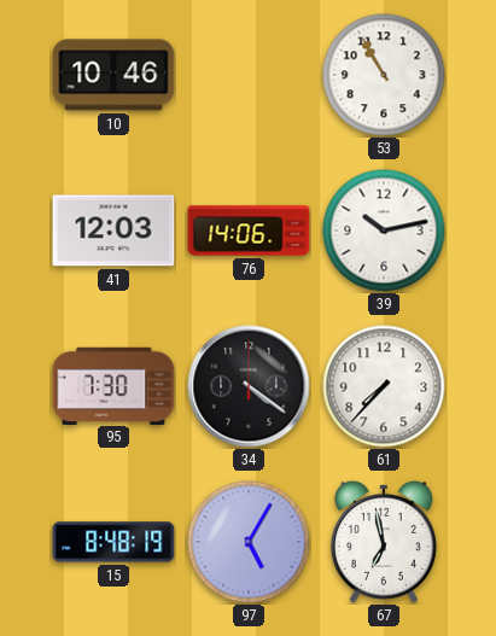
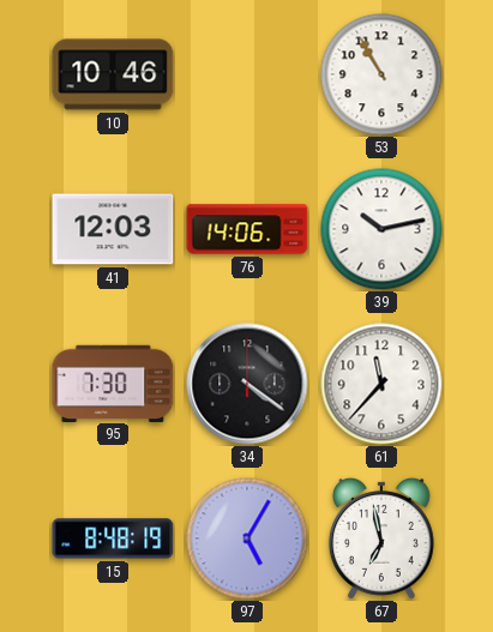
61: 7:37 -> 11:37 (381, 384)
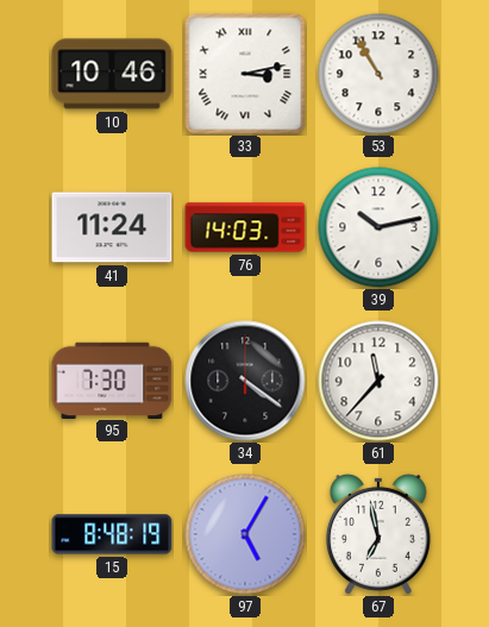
33: none -> 3:13 (245, 74)
41: 12:03 -> 11:24 (112, 227)
76: 14:06 -> 14:03 (245, 227)
